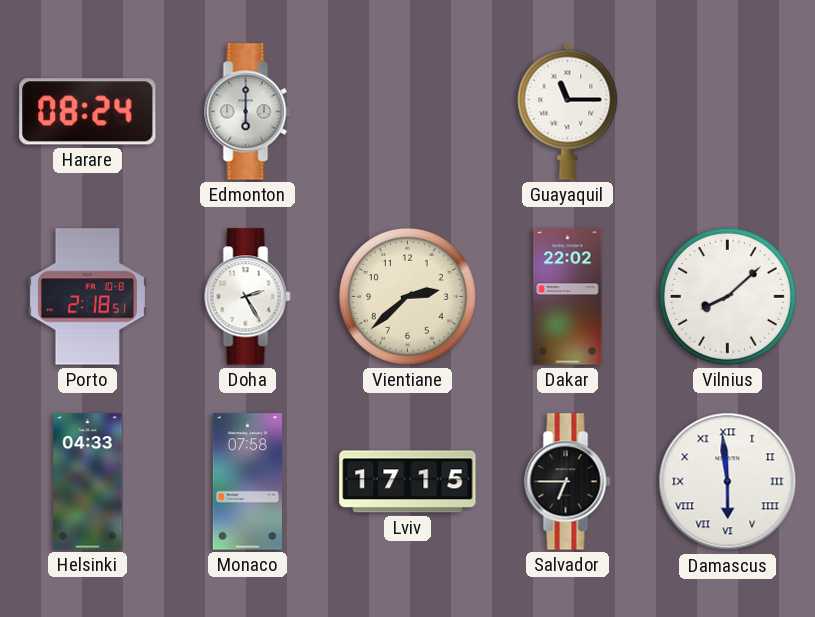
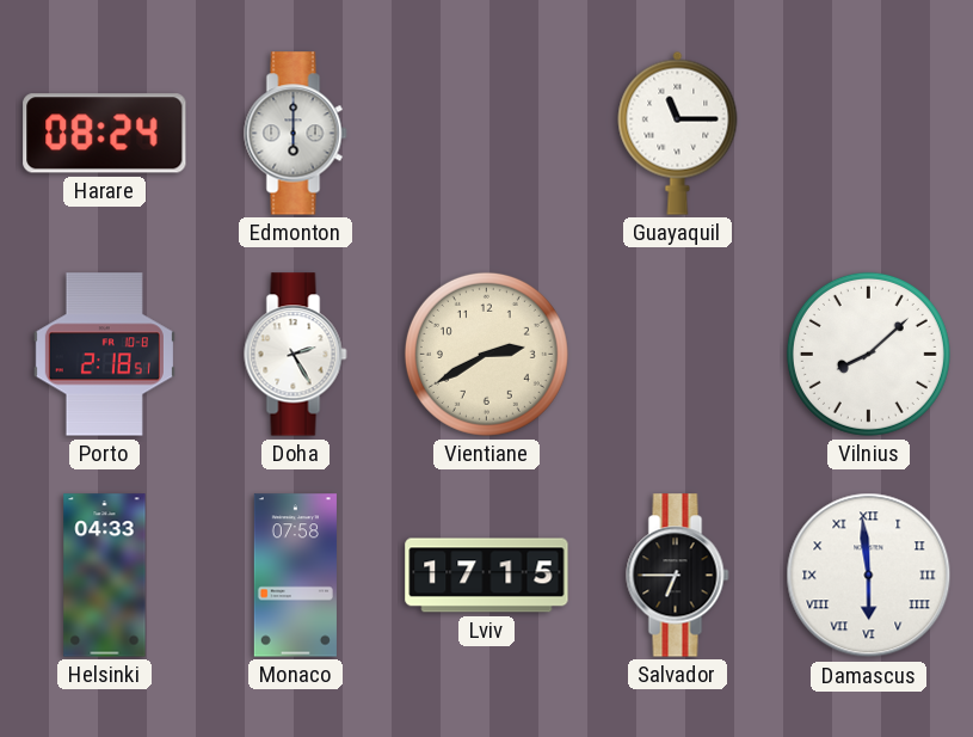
Vientiane: 2:38 -> 2:40 (486, 354)
Dakar: 22:02 -> none (568, 297)
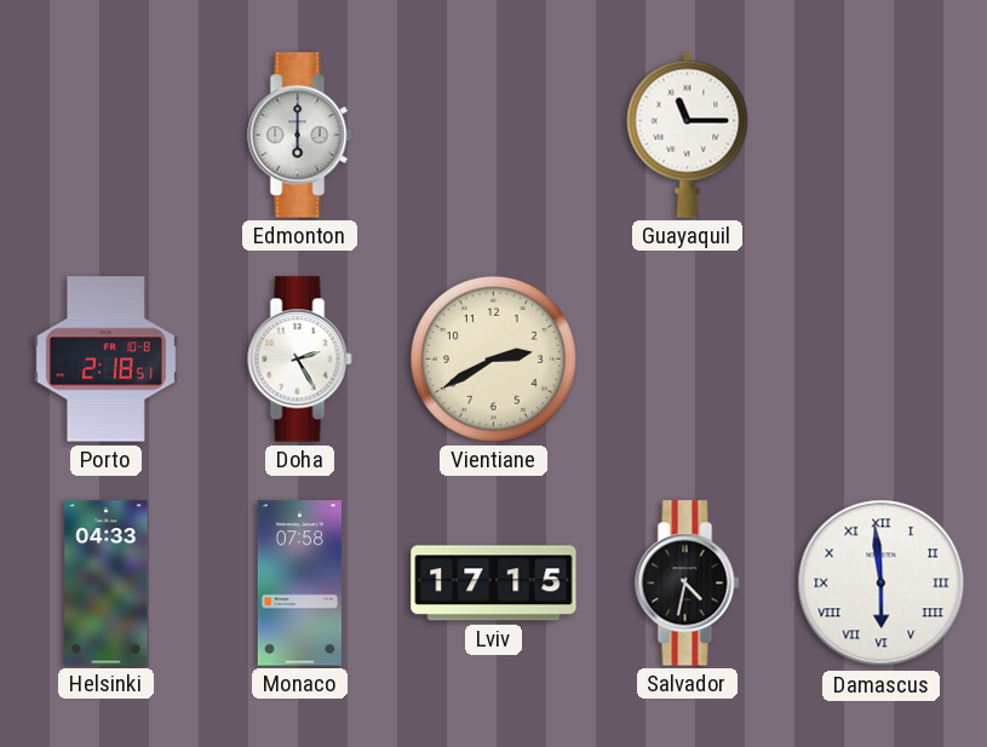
Harare: 08:24 -> none (105, 134)
Vilnius: 8:08 -> none (868, 354)
Salvador: 6:45 -> 4:32 (688, 584)
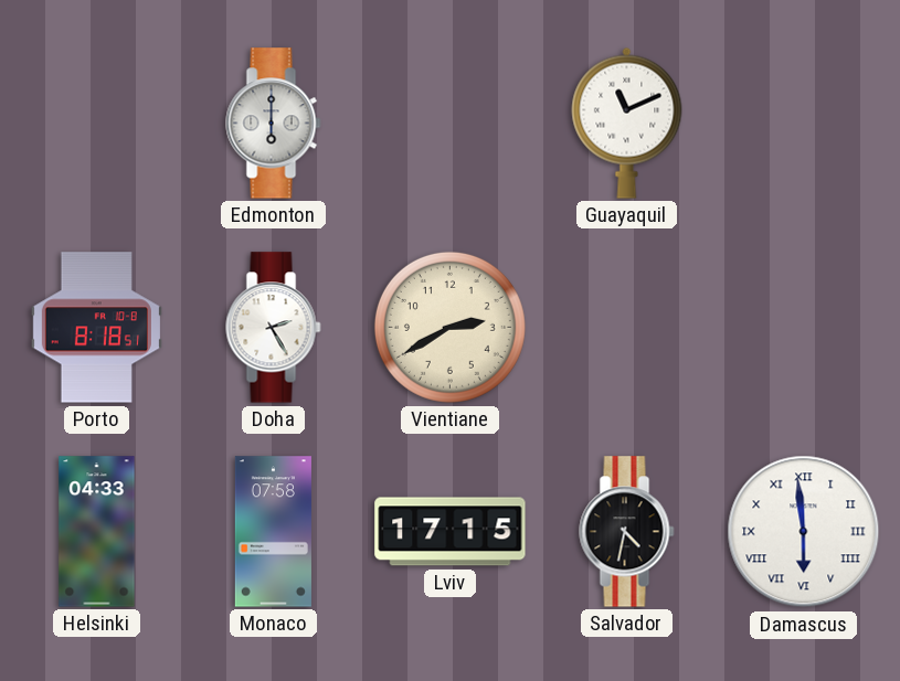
Guayaquil: 11:15 -> 11:11 (627, 123)
Porto: 2:18 -> 8:18 (96, 328)
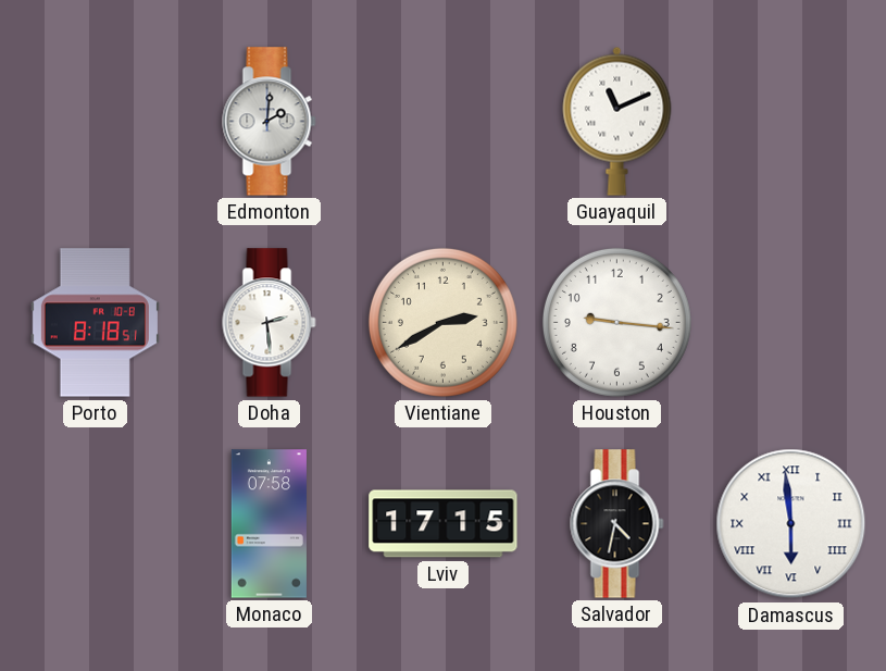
Edmonton: 6:00 -> 2:01 (270, 122)
Doha: 2:25 -> 2:29 (270, 323)
Houston: none -> 9:16 (616, 322)
Helsinki: 04:33 -> none (97, 532)
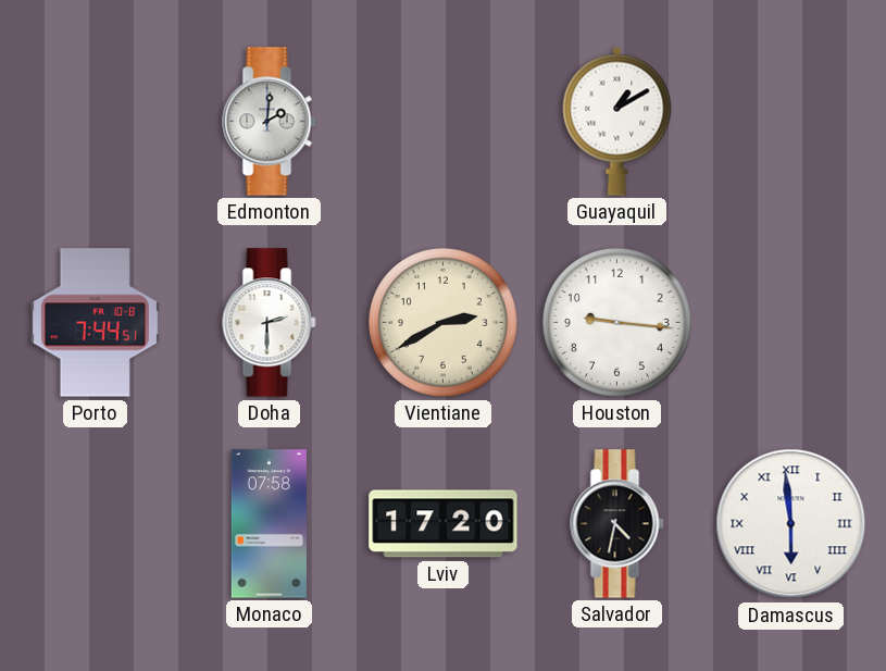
Guayaquil: 11:11 -> 1:10 (617, 121)
Porto: 8:18 -> 7:44 (95, 323)
Doha: 2:29 -> 2:30 (270, 323)
Lviv: 17:15 -> 17:20 (444, 524)
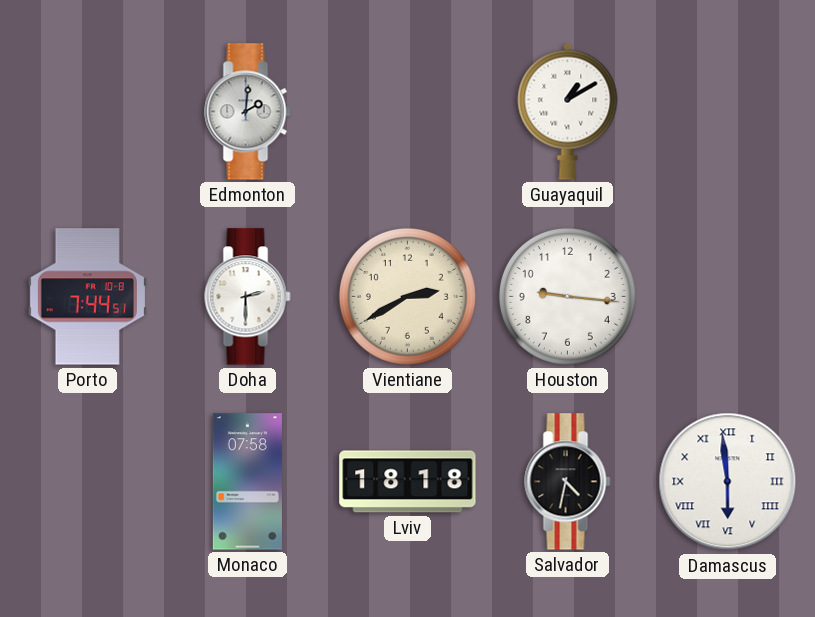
Lviv: 17:20 -> 18:18 (408, 482)
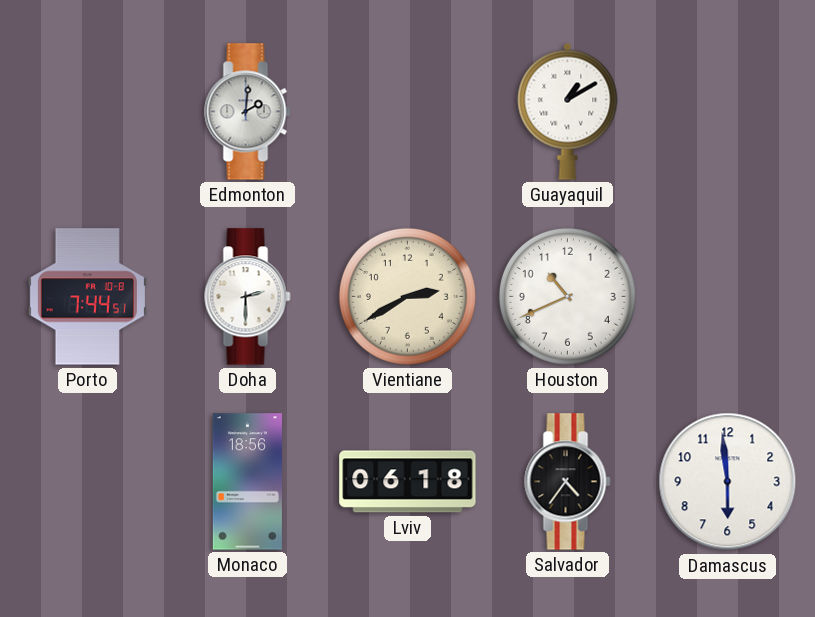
Houston: 9:16 -> 10:41 (567, 296)
Monaco: 07:58 -> 18:56 (247, 482)
Lviv: 18:18 -> 06:18 (408, 482)
Salvador: 4:32 -> 4:36 (568, 482)
Damascus numerals: Roman -> Arabic (728, 482)
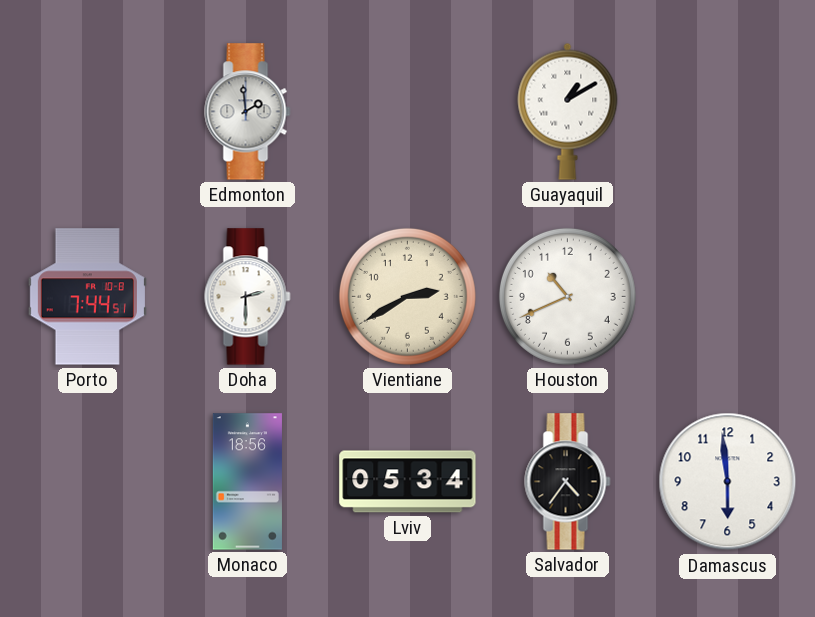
Edmonton: 2:01 -> 1:59 (248, 112)
Lviv: 06:18 -> 05:34 (408, 482)
